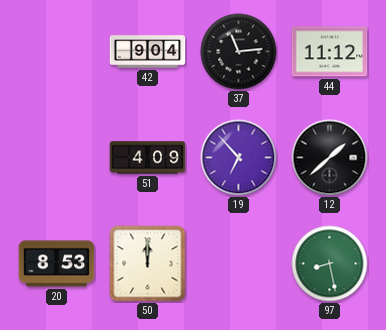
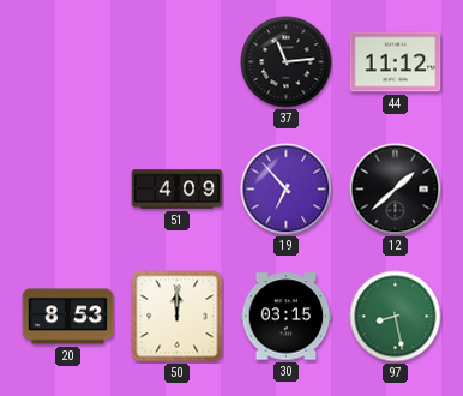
42: 9:04 -> none (148, 52)
30: none -> 03:15 (287, 317)
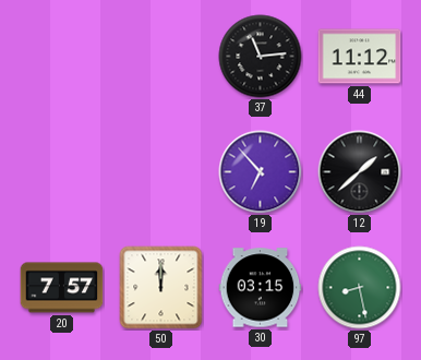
51: 4:09 -> none (178, 190)
20: 8:53 -> 7:57 (62, 288)
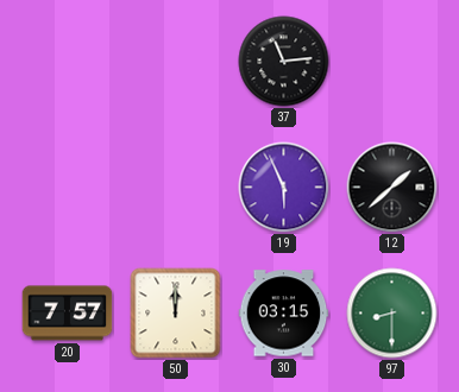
44: 11:12 -> none (360, 57)
19: 6:53 -> 5:56 (284, 188)
97: 8:28 -> 8:30 (392, 314)
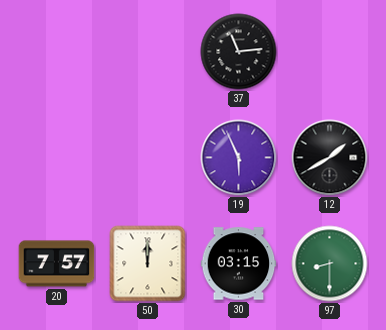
12: 1:38 -> 1:40 (330, 158)
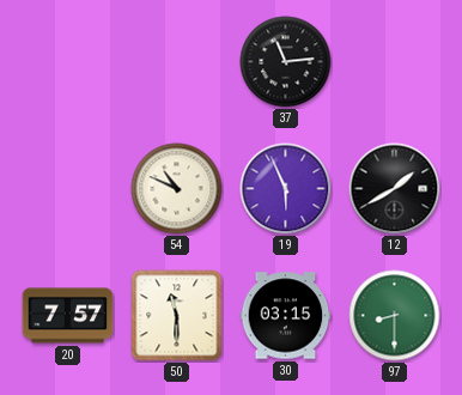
54: none -> 10:49 (177, 189)
50: 12:00 -> 11:30 (177, 316)
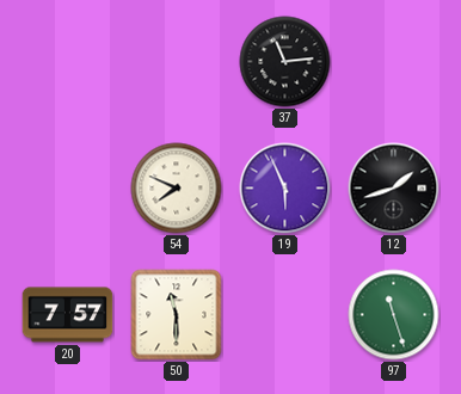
54: 10:49 -> 7:49 (177, 189)
12: 1:40 -> 1:42 (394, 189)
30: 03:15 -> none (286, 316)
97: 8:30 -> 11:27 (394, 315)
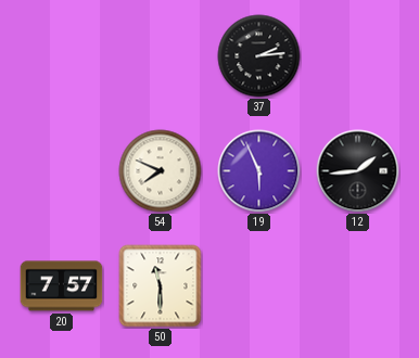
37: 11:14 -> 2:14 (259, 56)
12: 1:42 -> 1:44 (358, 171)
97: 11:27 -> none (394, 315)
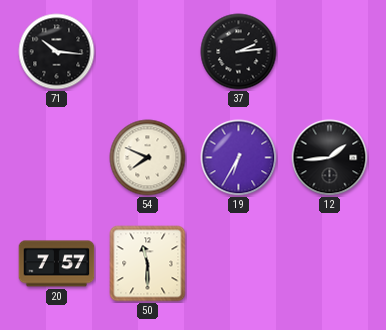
71: none -> 10:16 (57, 52)
19: 5:56 -> 6:35 (239, 158)
